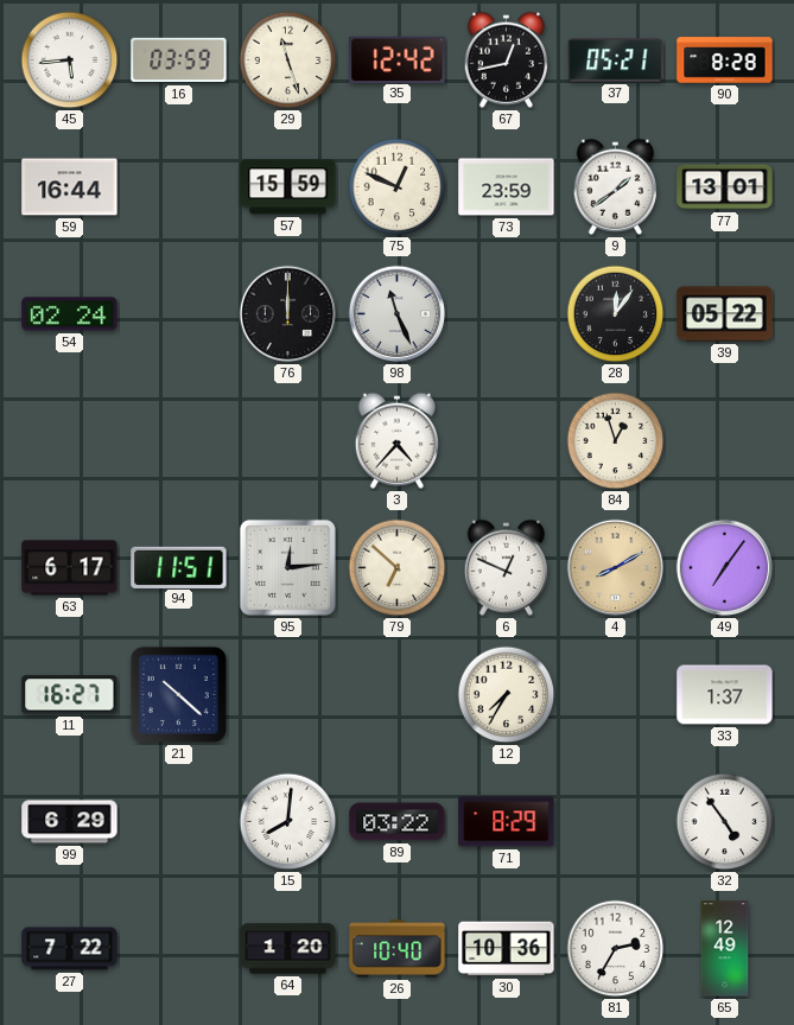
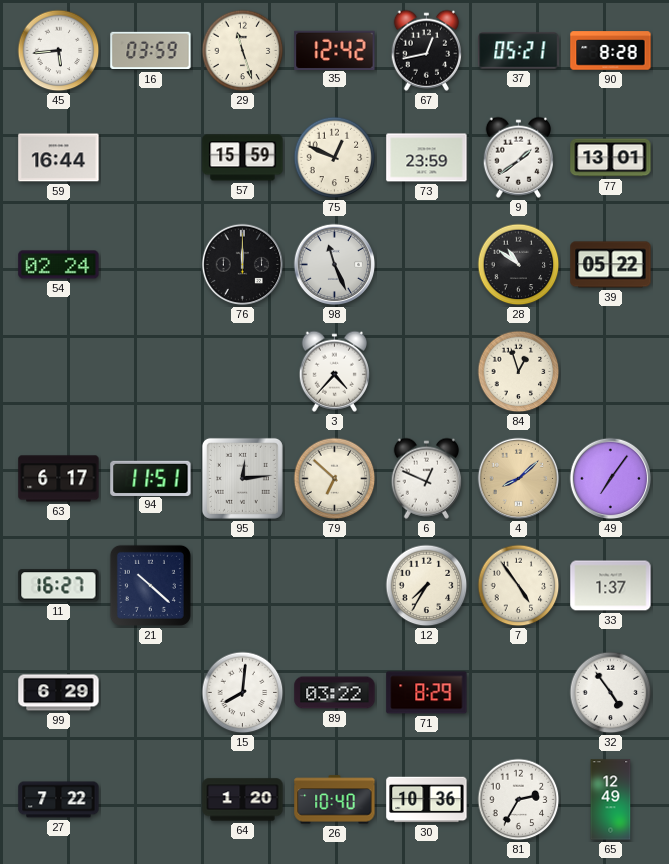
28: 12:06 -> 10:51 (519, 265)
4: 8:10 -> 8:08 (519, 479)
7: none -> 4:54 (519, 586)
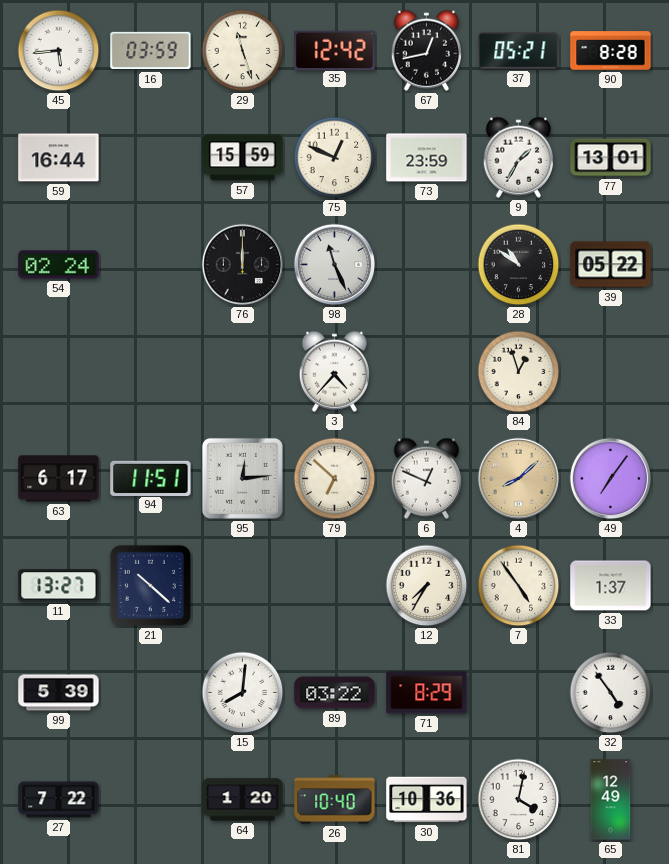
9: 1:39 -> 1:35 (518, 157)
11: 16:27 -> 13:27 (59, 586)
99: 6:29 -> 5:39 (59, 693)
81: 2:35 -> 4:02 (519, 800)
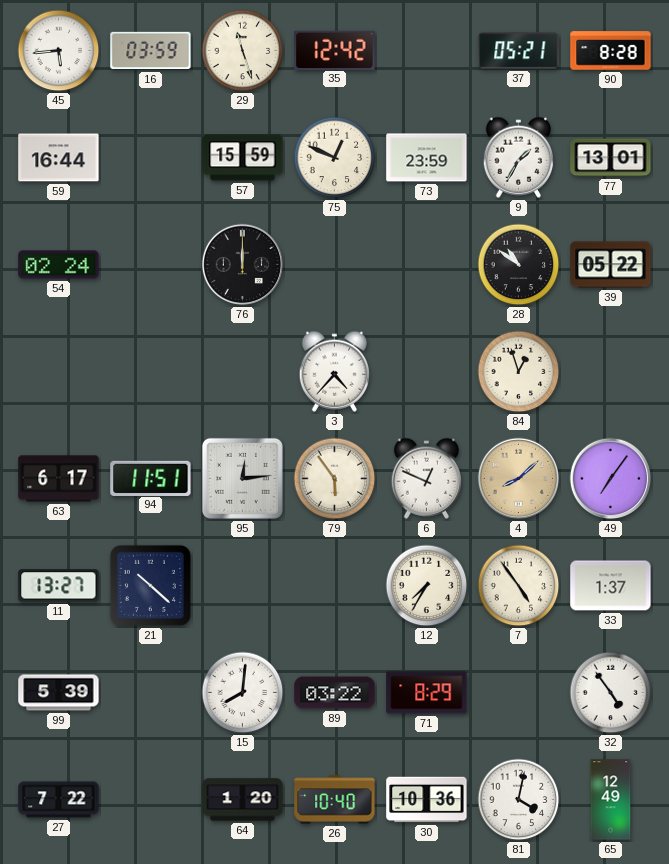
67: 12:43 -> none (426, 50)
98: 11:26 -> none (335, 265)
79: 6:52 -> 5:54 (335, 479)
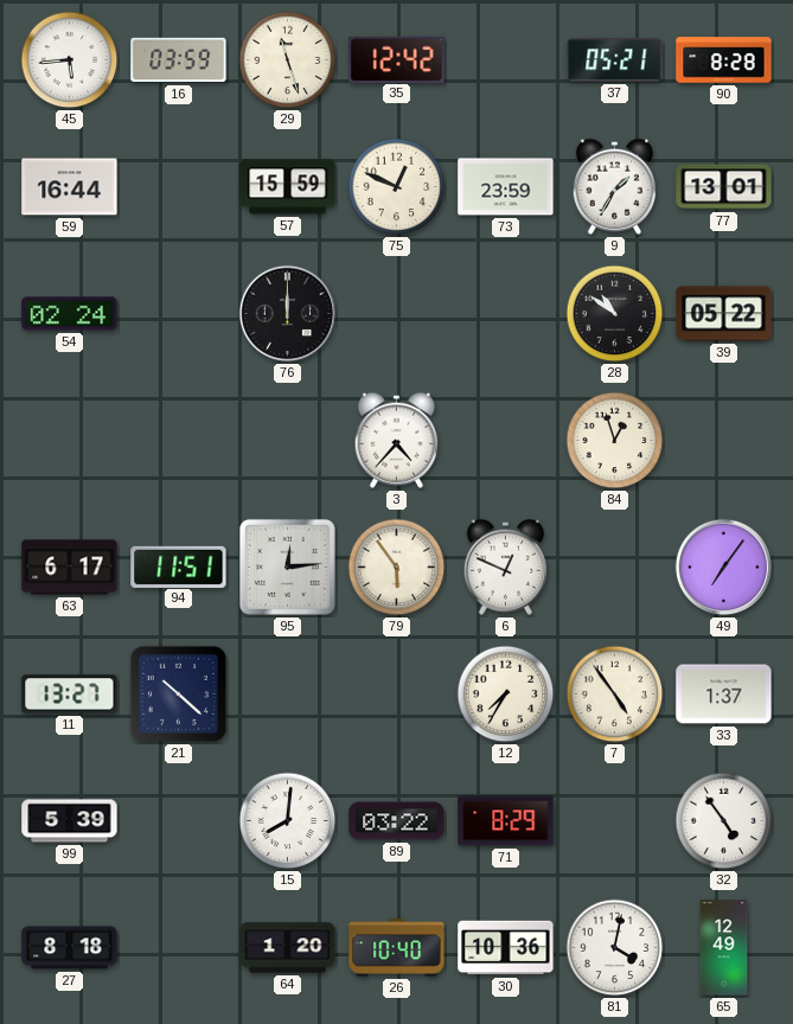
4: 8:08 -> none (519, 479)
27: 7:22 -> 8:18 (70, 948)
